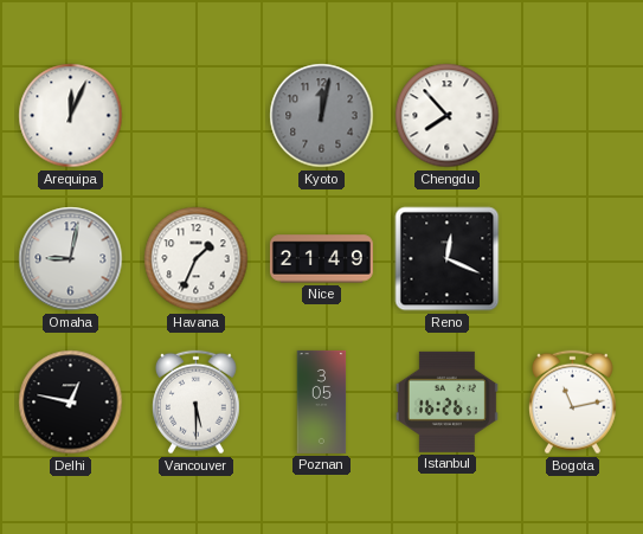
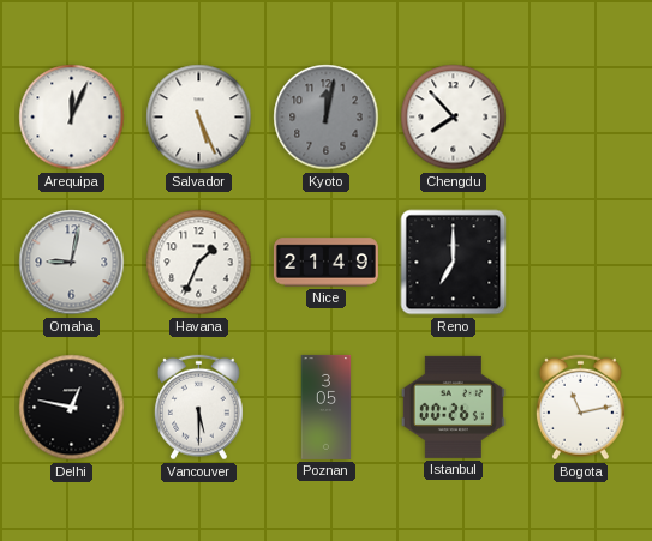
Salvador: none -> 5:26 (199, 118)
Reno: 12:19 -> 7:00 (454, 263)
Istanbul: 16:26 -> 00:26 (453, 407)
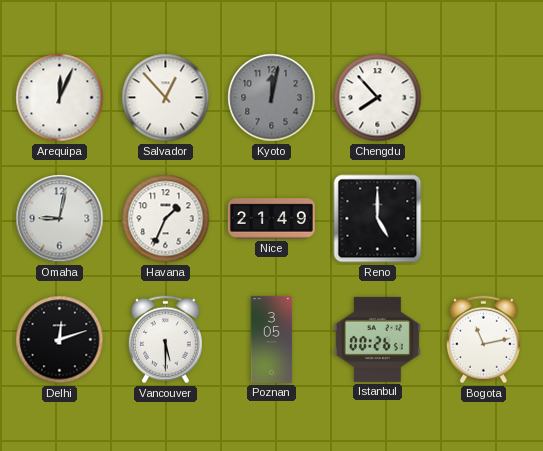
Salvador: 5:26 -> 12:53 (166, 98)
Reno: 7:00 -> 5:00 (378, 219)
Delhi: 12:47 -> 12:12 (60, 340)
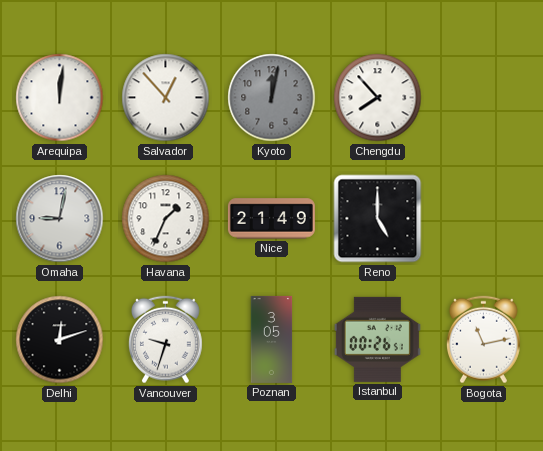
Arequipa: 12:04 -> 12:01 (60, 98)
Vancouver: 5:30 -> 9:33 (165, 340)
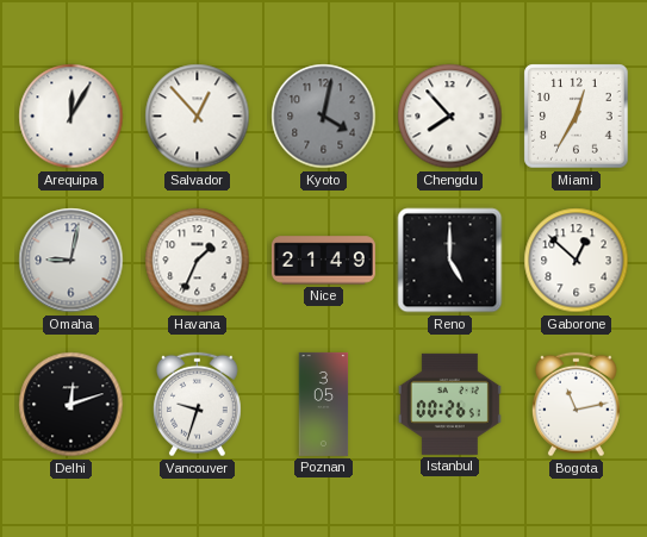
Arequipa: 12:01 -> 12:05 (71, 117)
Kyoto: 12:02 -> 4:02 (324, 117)
Miami: none -> 12:35 (577, 117)
Gaborone: none -> 12:52 (577, 261)
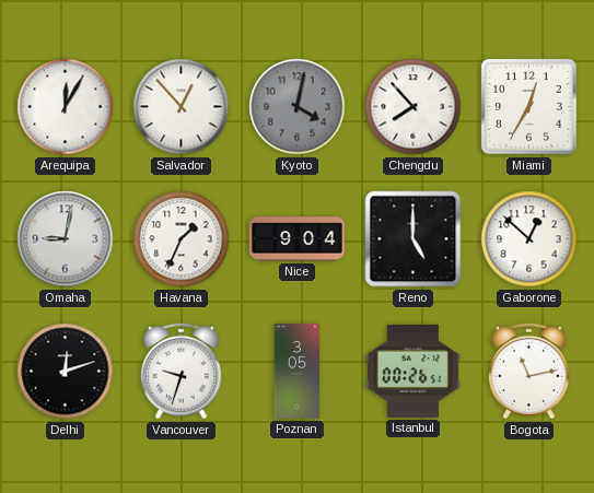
Nice: 21:49 -> 9:04 (296, 239)
